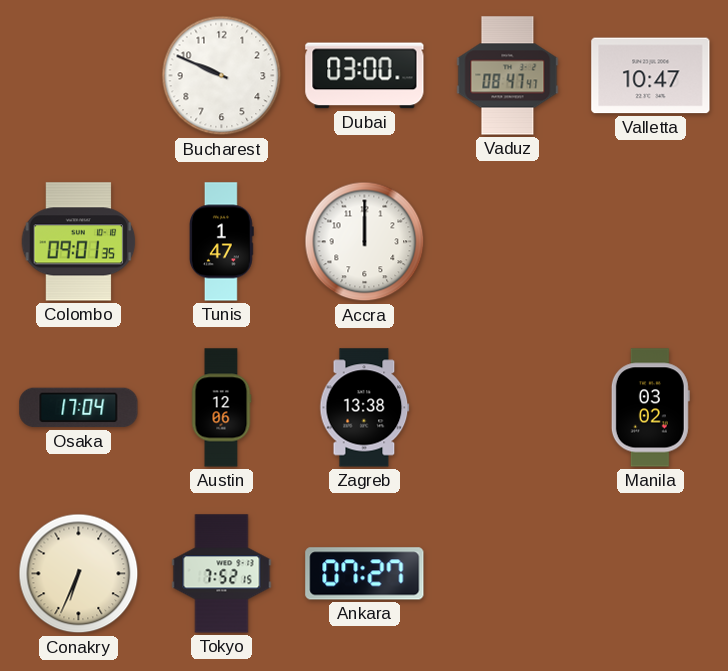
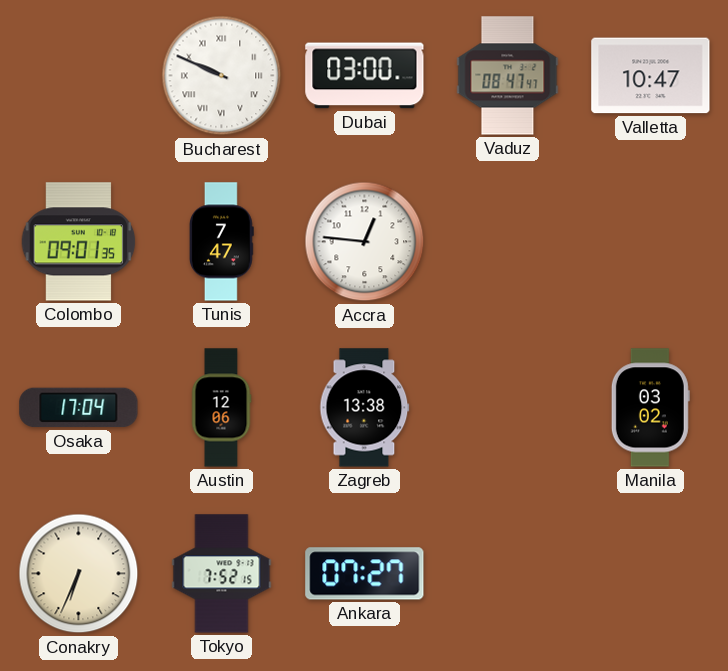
Bucharest numerals: Arabic -> Roman (222, 76)
Tunis: 1:47 -> 7:47 (221, 242)
Accra: 12:00 -> 12:46 (365, 242)
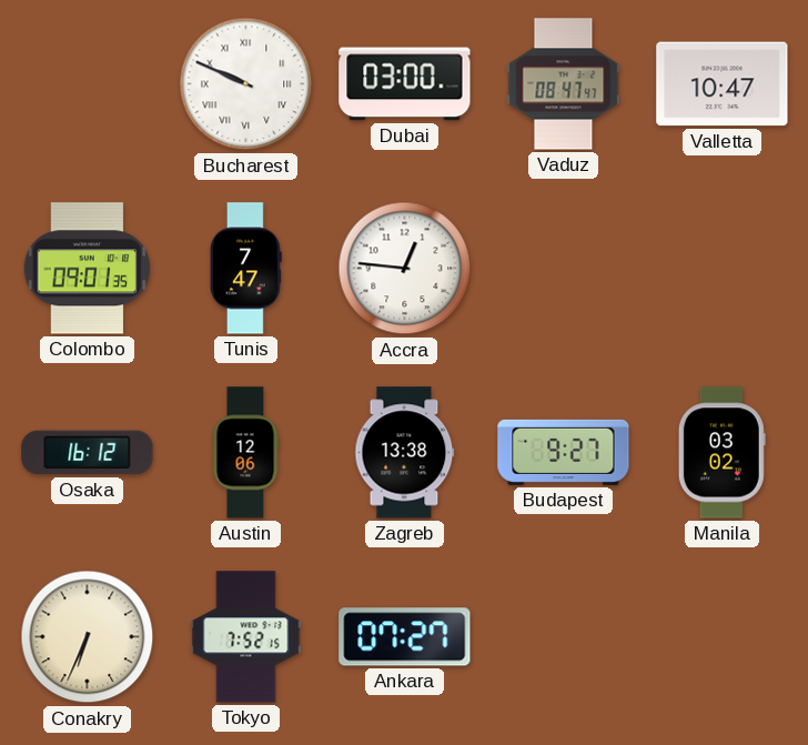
Osaka: 17:04 -> 16:12 (88, 453)
Budapest: none -> 9:27 (564, 452)
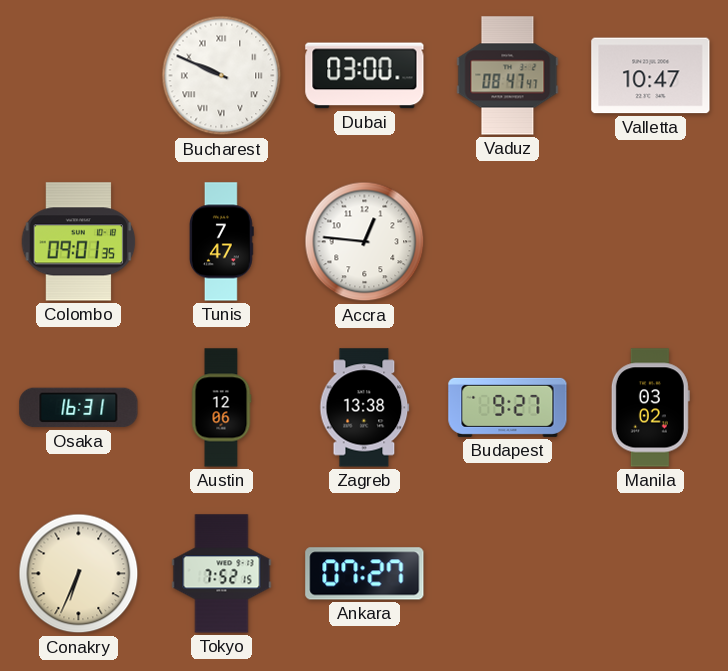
Osaka: 16:12 -> 16:31 (79, 408)
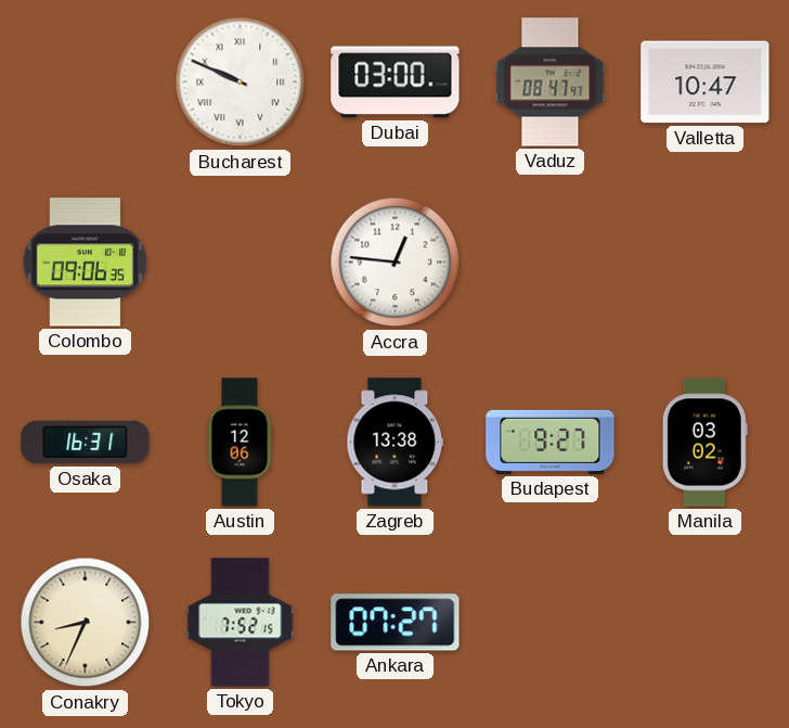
Colombo: 09:01 -> 09:06 (86, 263)
Tunis: 7:47 -> none (221, 242)
Conakry: 6:34 -> 8:34 (86, 623)
